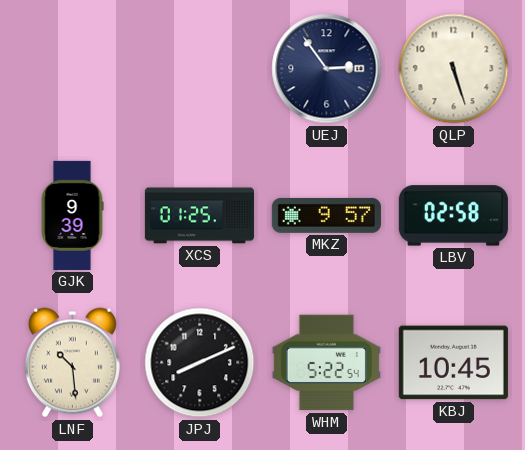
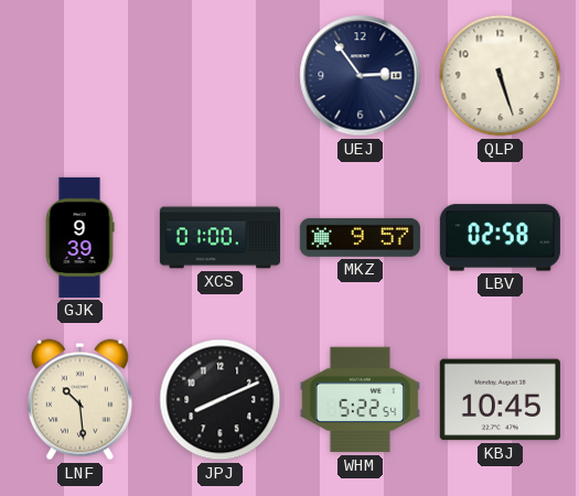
XCS: 01:25 -> 01:00 (219, 238)
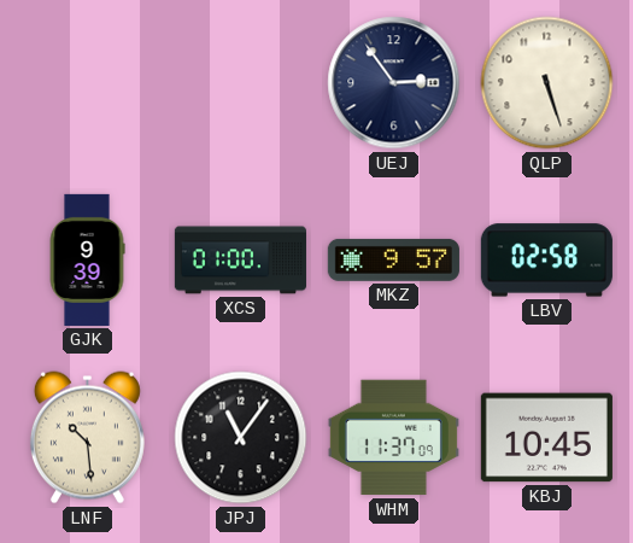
JPJ: 8:11 -> 11:06 (241, 438)
WHM: 5:22 -> 11:37 (393, 438)
